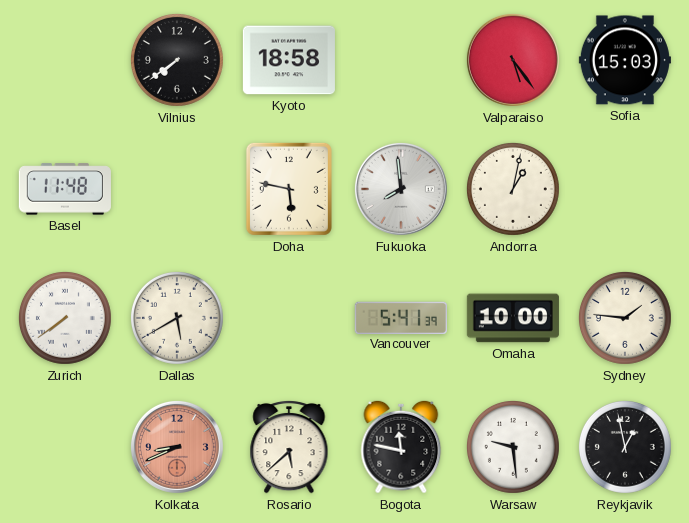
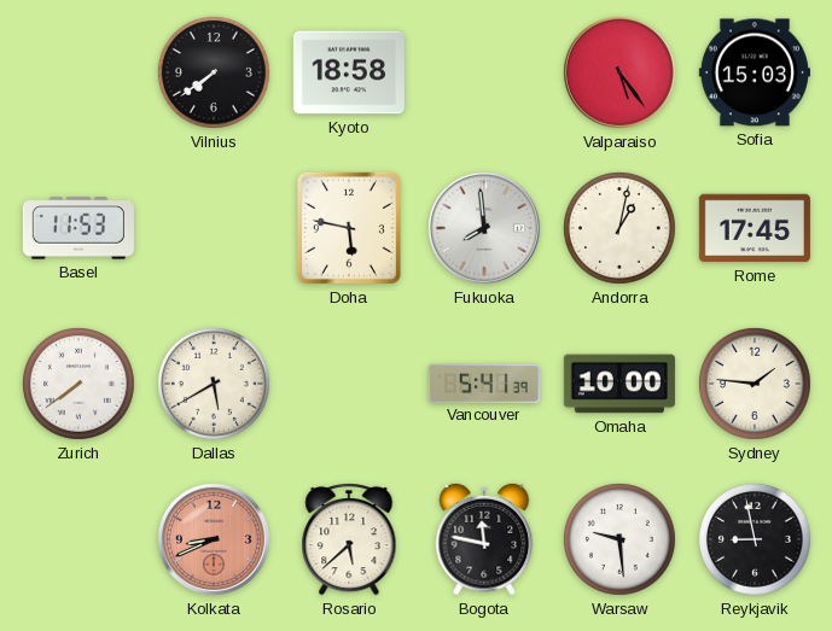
Basel: 11:48 -> 11:53 (78, 228)
Rome: none -> 17:45 (755, 228)
Reykjavik: 12:58 -> 8:58 (755, 539)
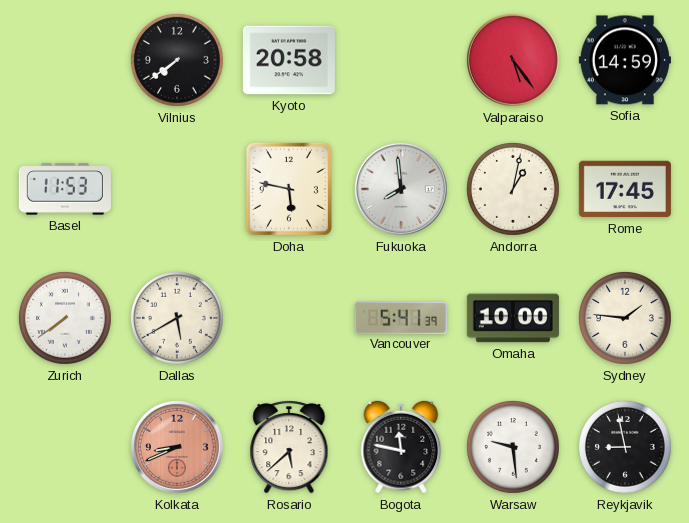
Kyoto: 18:58 -> 20:58 (289, 60)
Sofia: 15:03 -> 14:59 (625, 60)
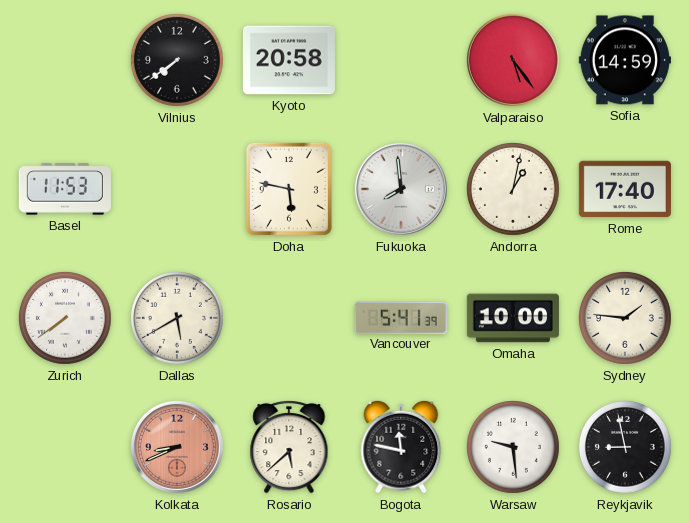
Rome: 17:45 -> 17:40 (625, 189)
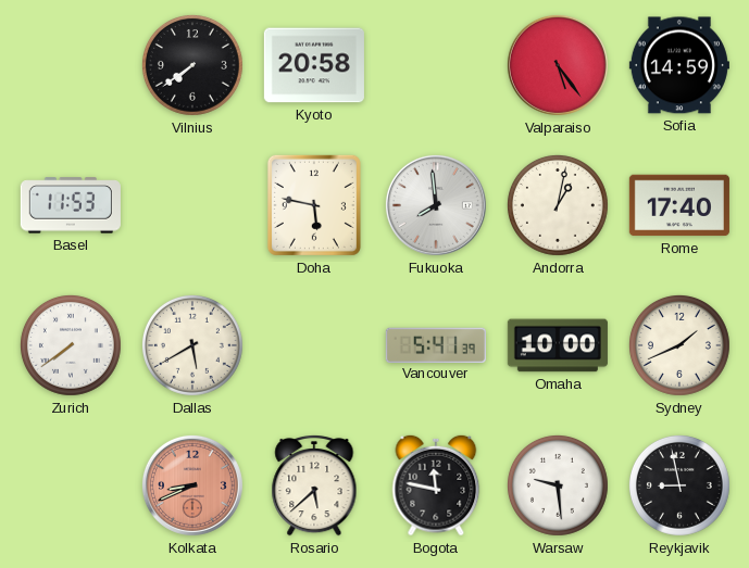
Sydney: 1:46 -> 1:41 (679, 345)
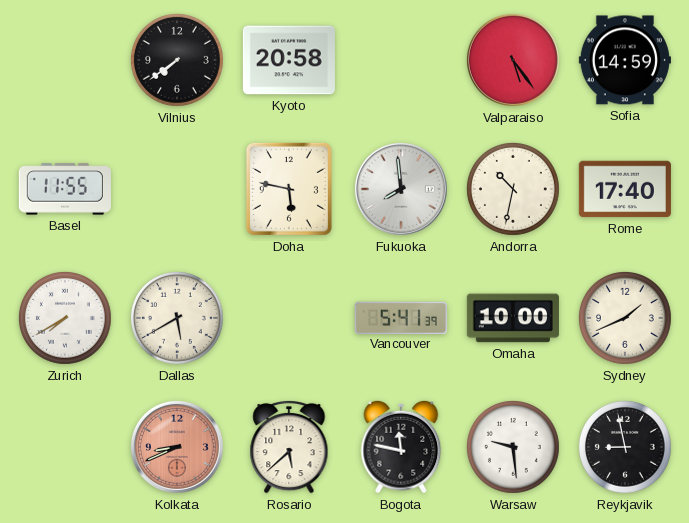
Basel: 11:53 -> 11:55 (65, 189)
Andorra: 1:02 -> 10:32 (513, 189)
Zurich: 7:39 -> 7:40 (65, 318)
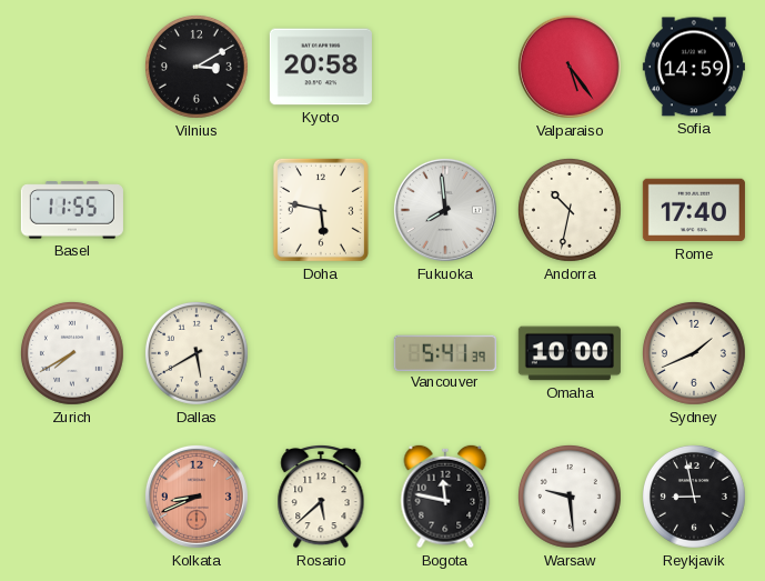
Vilnius: 7:39 -> 3:10 (197, 67)
